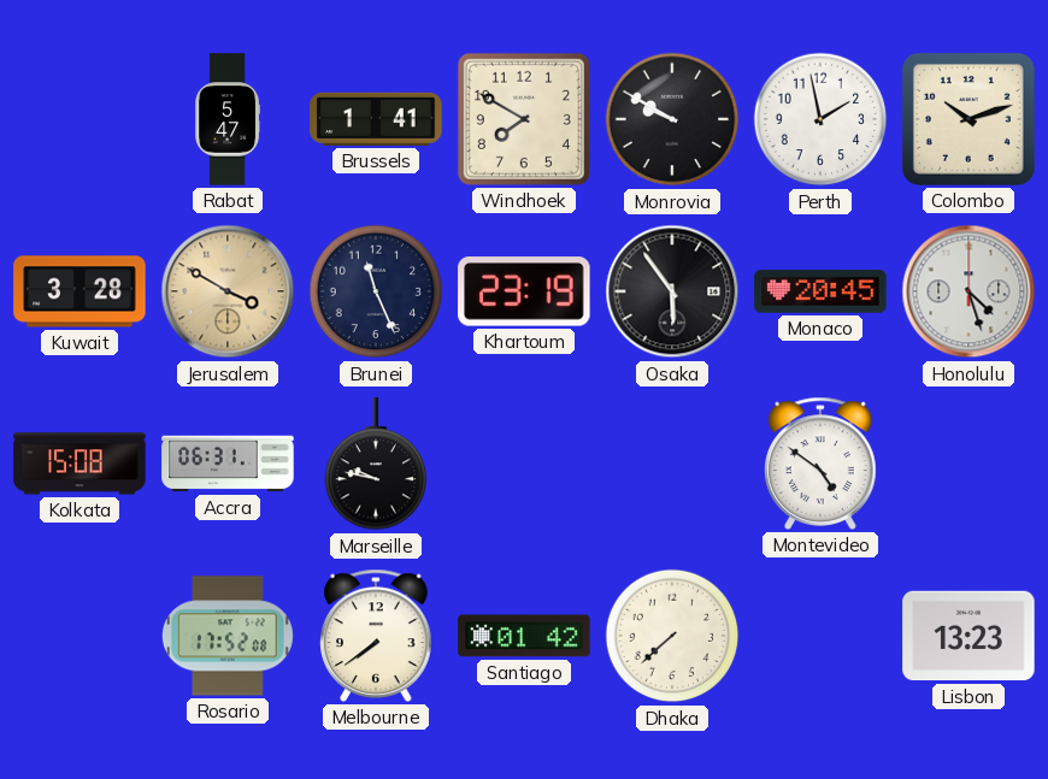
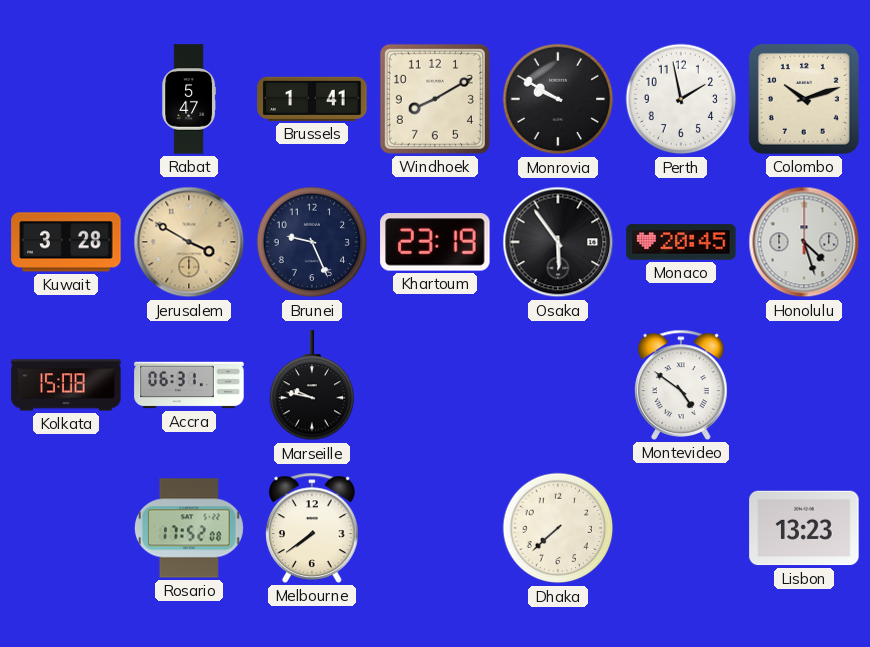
Windhoek: 7:50 -> 8:10 (435, 99)
Brunei: 11:26 -> 9:26 (312, 242)
Santiago: 01:42 -> none (524, 636)
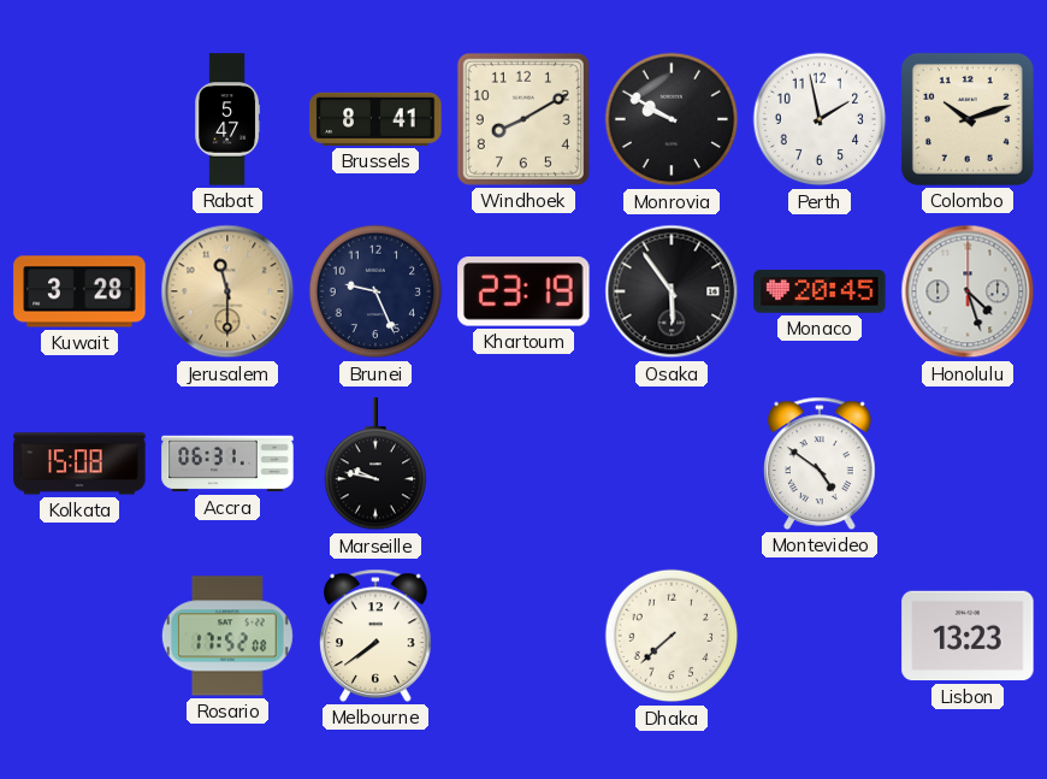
Brussels: 1:41 -> 8:41 (375, 119)
Jerusalem: 3:50 -> 11:30 (227, 291)
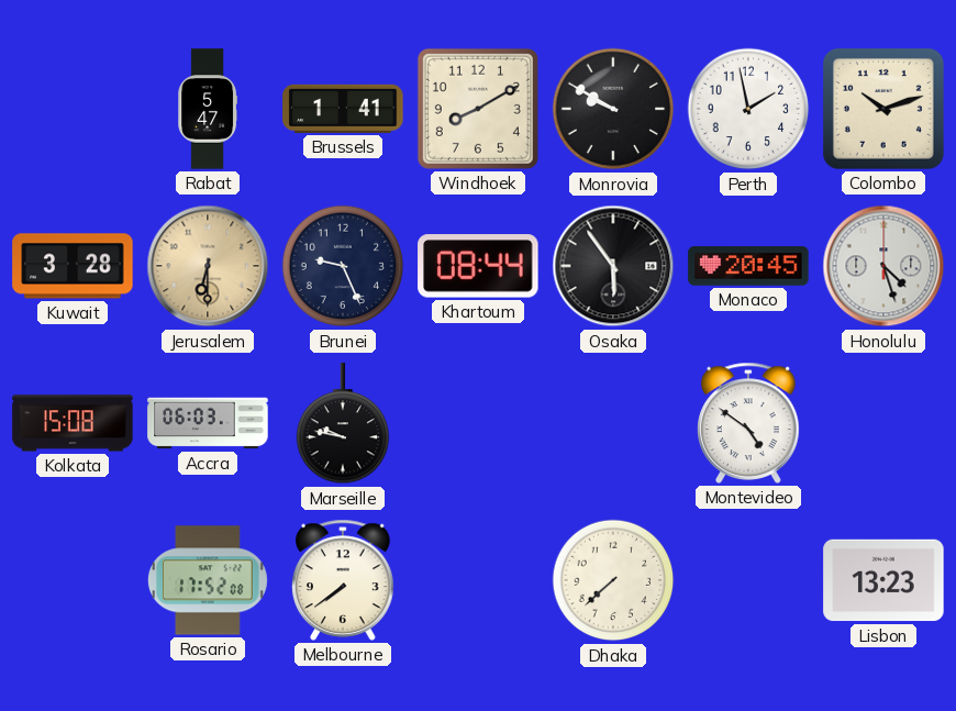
Brussels: 8:41 -> 1:41 (343, 109)
Jerusalem: 11:30 -> 6:30 (208, 266)
Khartoum: 23:19 -> 08:44 (478, 266)
Accra: 06:31 -> 06:03 (208, 423)
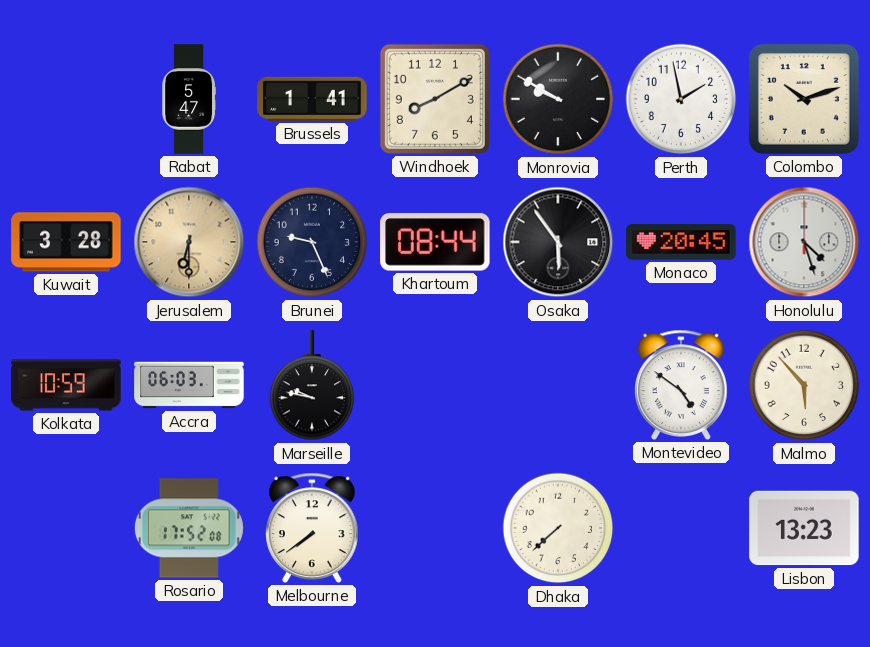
Kolkata: 15:08 -> 10:59 (66, 385)
Malmo: none -> 5:53 (804, 385)
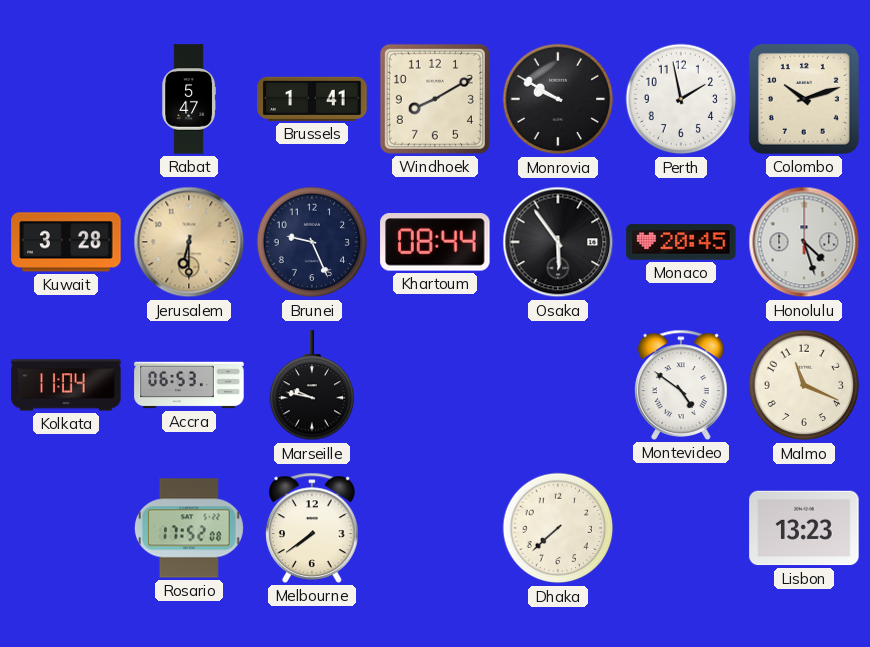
Kolkata: 10:59 -> 11:04 (66, 385)
Accra: 06:03 -> 06:53 (189, 385)
Malmo: 5:53 -> 11:19 (804, 385)
